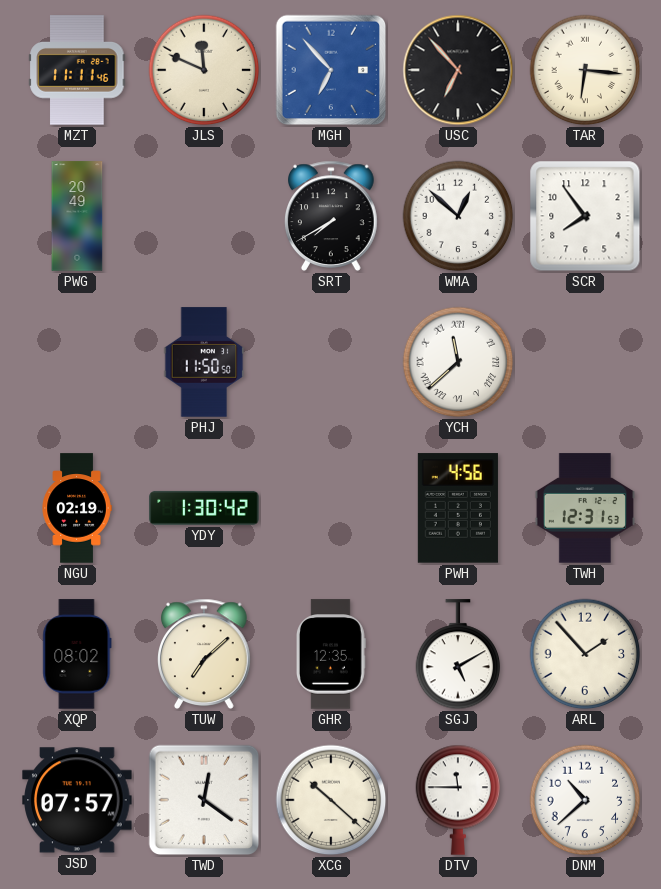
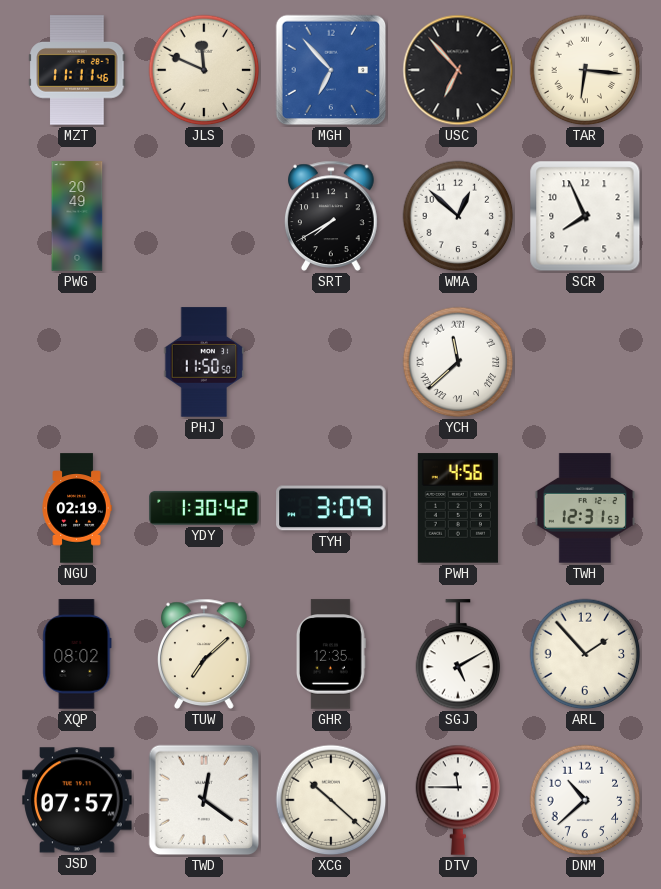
SCR: 7:54 -> 7:56 (585, 216)
TYH: none -> 3:09 (331, 508)
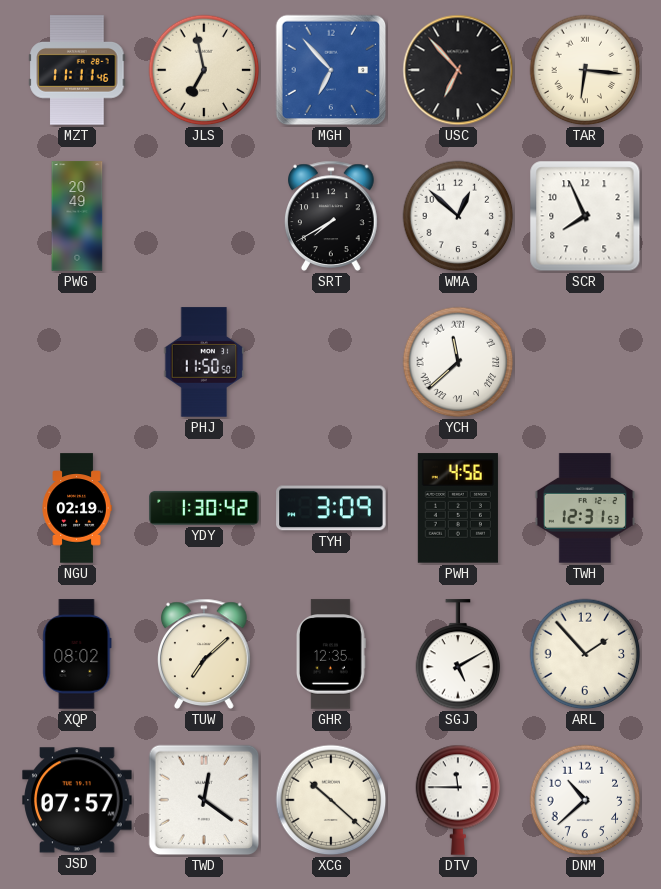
JLS: 11:49 -> 6:58 (204, 70)
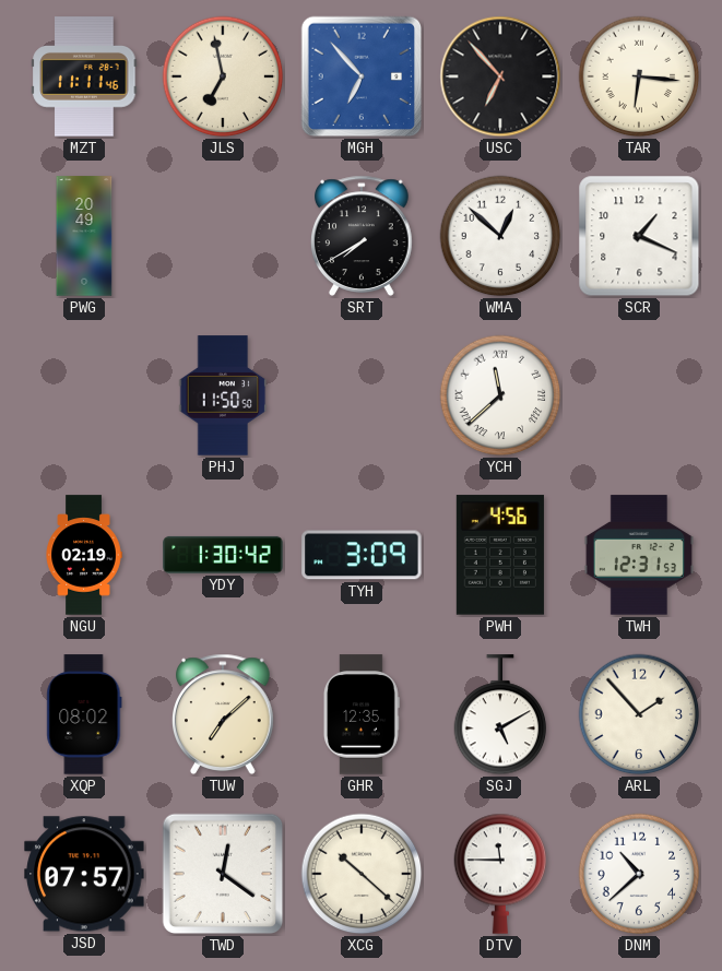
SCR: 7:56 -> 1:19 (639, 236)
